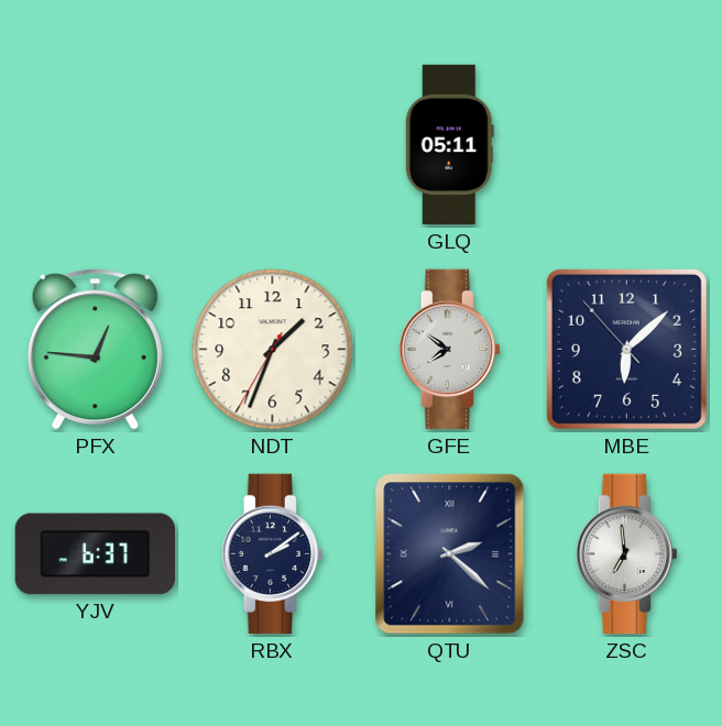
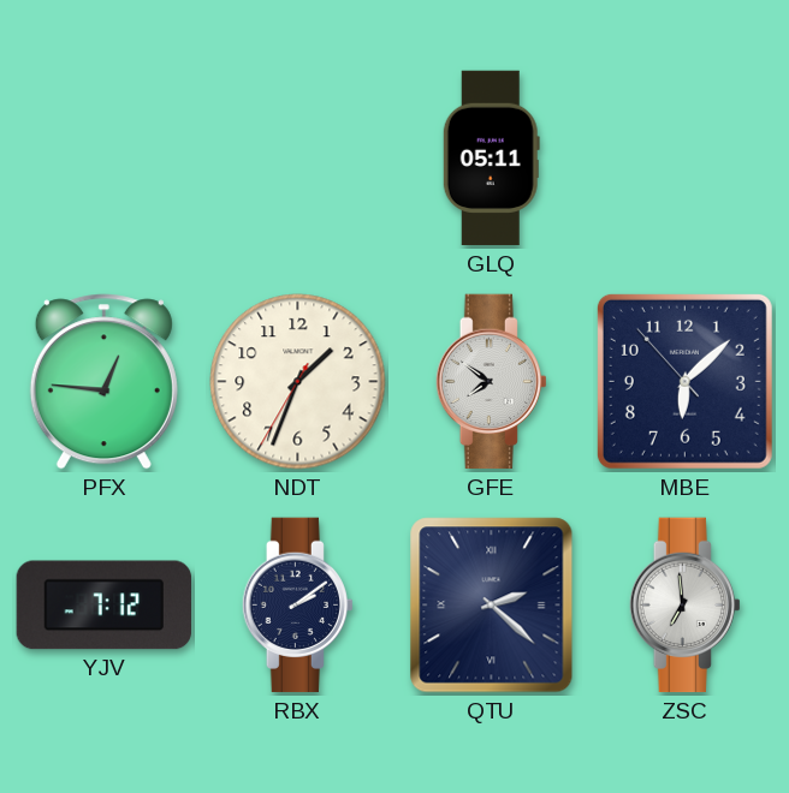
YJV: 6:37 -> 7:12 (103, 606)
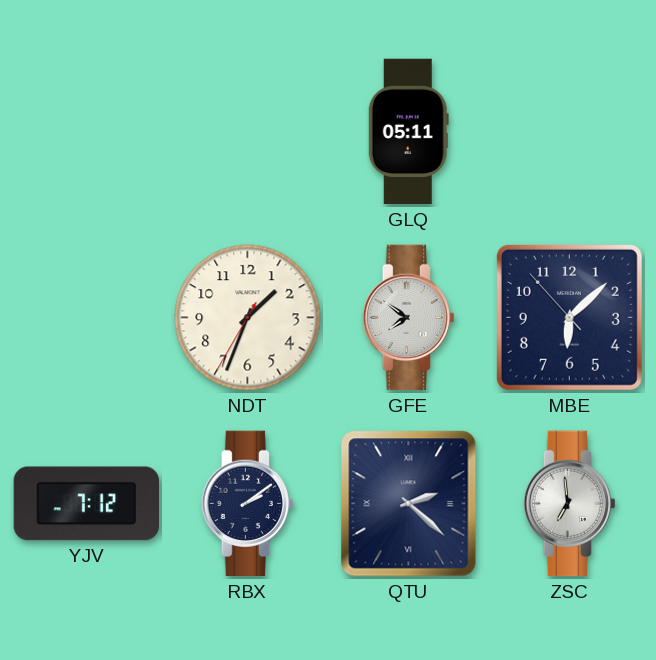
PFX: 12:46 -> none (103, 382)
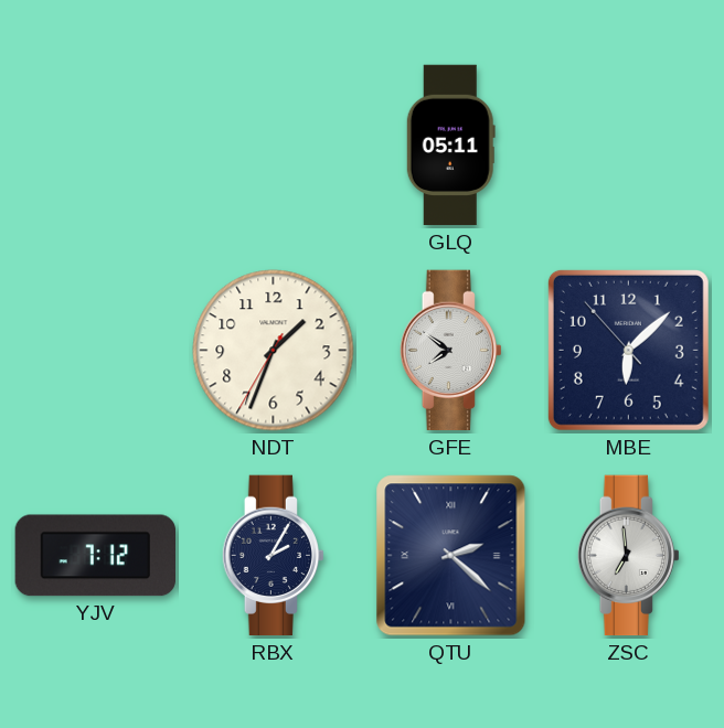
RBX: 2:09 -> 2:05 (273, 556)
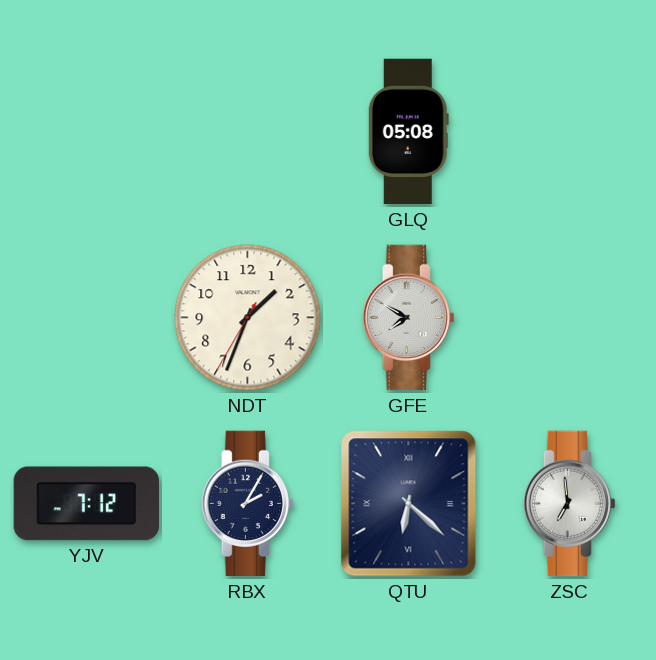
GLQ: 05:11 -> 05:08 (408, 132)
GFE: 7:51 -> 7:50 (408, 318)
MBE: 6:07 -> none (628, 350)
QTU: 2:22 -> 6:22 (409, 504)
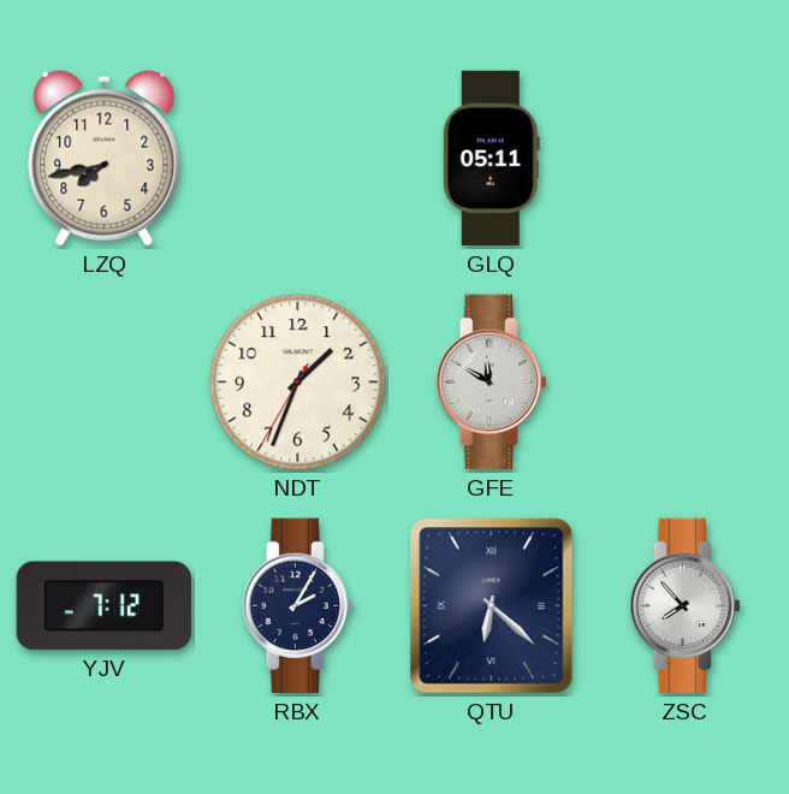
LZQ: none -> 7:43 (105, 159)
GLQ: 05:08 -> 05:11 (491, 159)
GFE: 7:50 -> 11:50 (491, 383)
ZSC: 6:59 -> 7:53 (684, 606)
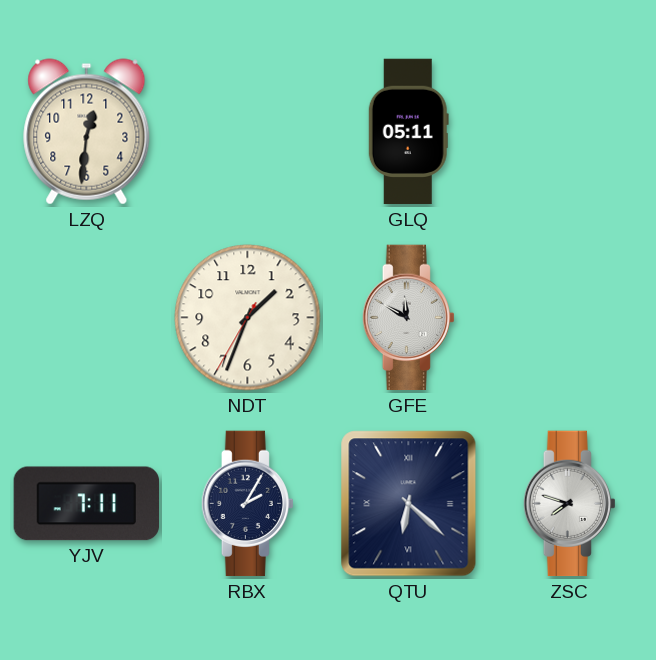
LZQ: 7:43 -> 12:31 (87, 132)
YJV: 7:12 -> 7:11 (86, 504)
ZSC: 7:53 -> 7:48 (569, 504)
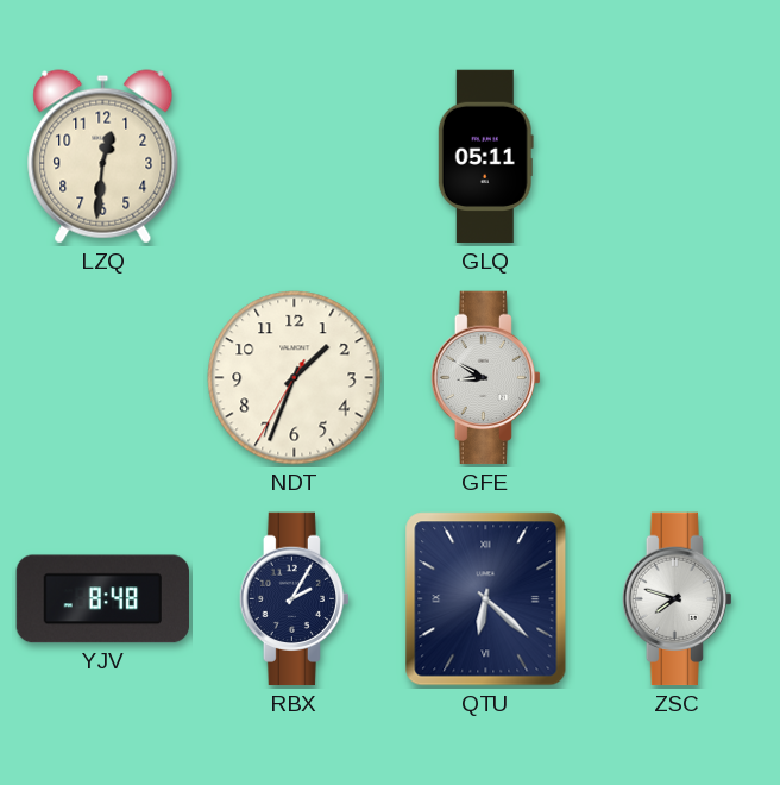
GFE: 11:50 -> 8:50 (485, 378)
YJV: 7:11 -> 8:48 (102, 599)
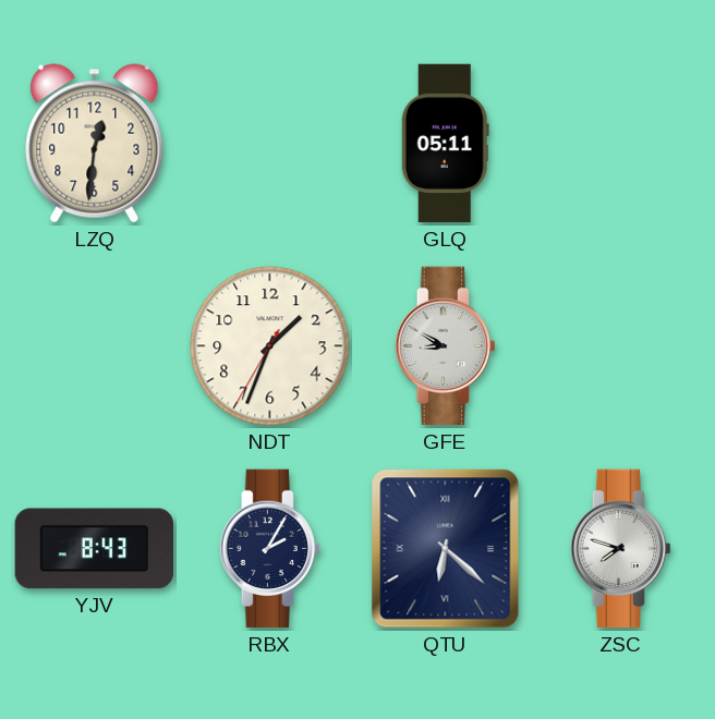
YJV: 8:48 -> 8:43 (94, 549)
